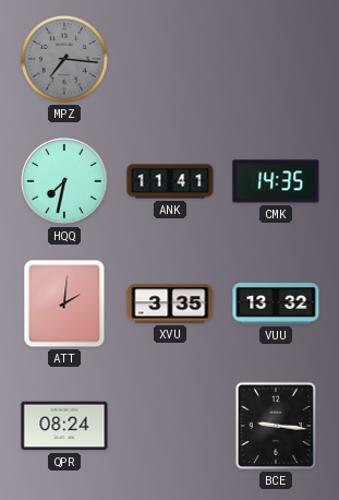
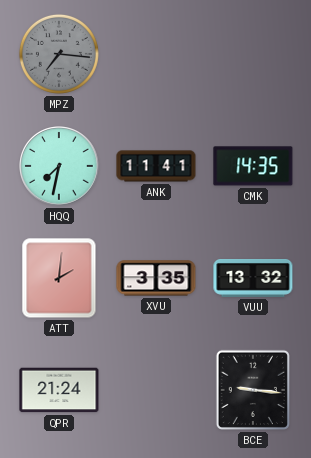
QPR: 08:24 -> 21:24 (59, 390)
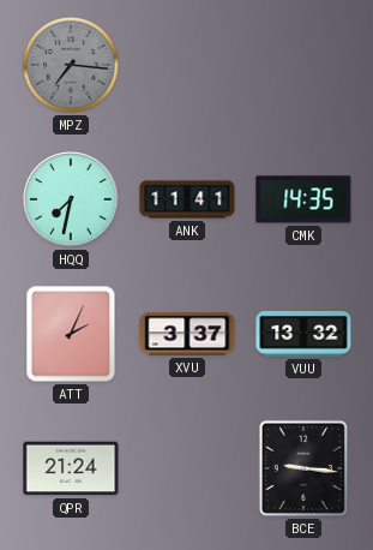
ATT: 2:01 -> 2:04 (71, 334)
XVU: 3:35 -> 3:37 (187, 334)
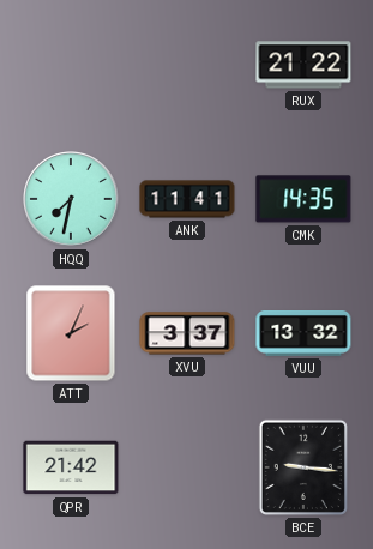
MPZ: 7:16 -> none (71, 65)
RUX: none -> 21:22 (303, 65)
QPR: 21:24 -> 21:42 (71, 467)
